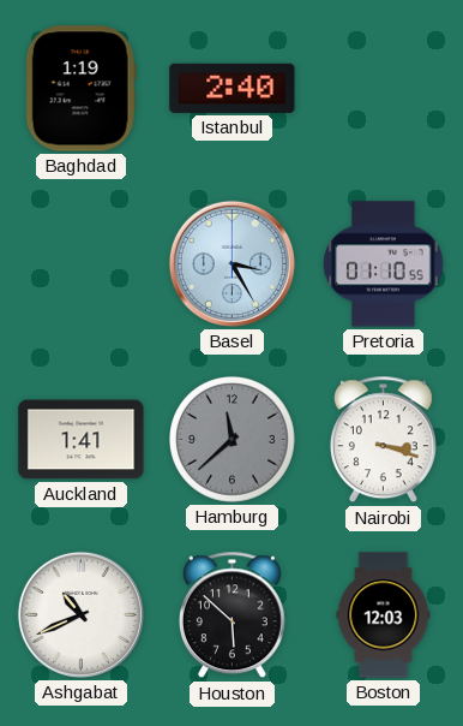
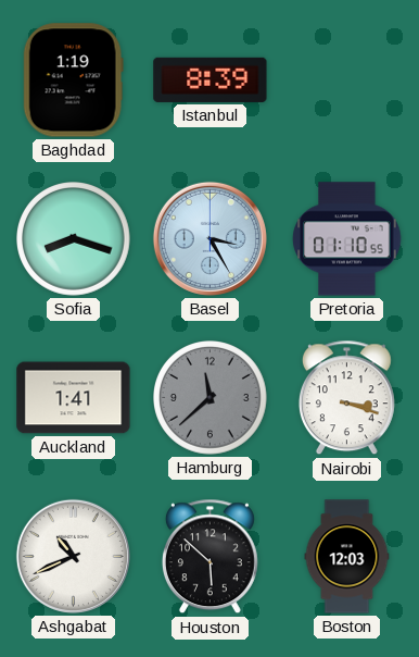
Istanbul: 2:40 -> 8:39 (211, 79)
Sofia: none -> 8:18 (74, 239)
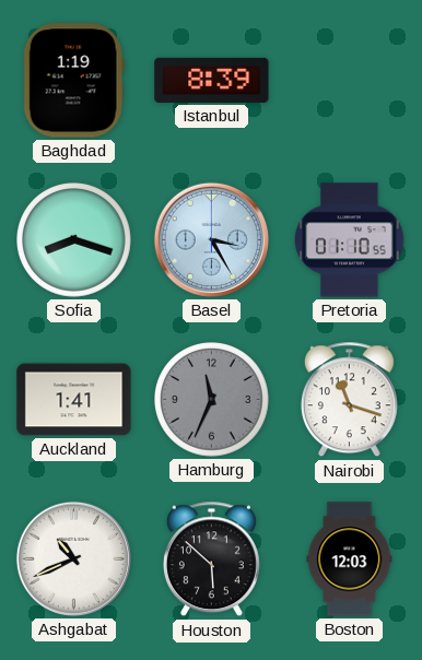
Hamburg: 11:38 -> 11:34 (212, 400)
Nairobi: 3:18 -> 11:18 (349, 400)
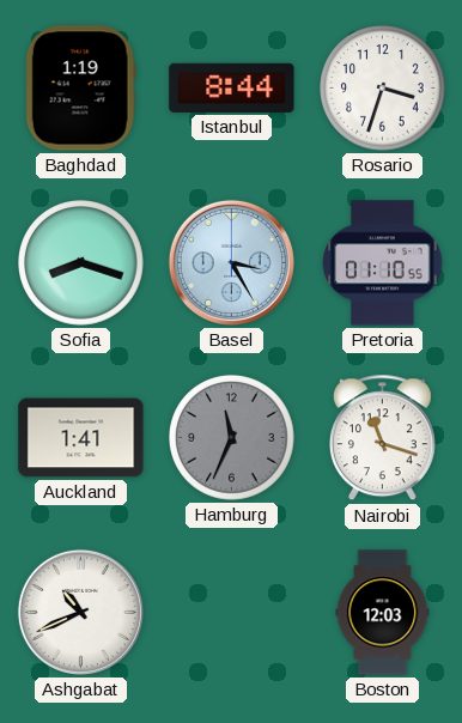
Istanbul: 8:39 -> 8:44 (232, 87)
Rosario: none -> 3:33 (383, 89)
Houston: 5:52 -> none (211, 559)
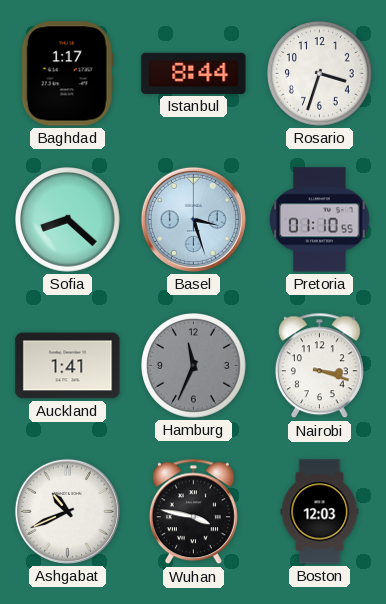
Baghdad: 1:19 -> 1:17 (67, 74)
Sofia: 8:18 -> 8:22 (68, 220)
Basel: 3:25 -> 3:27 (193, 219)
Nairobi: 11:18 -> 3:18 (319, 366)
Wuhan: none -> 3:47 (193, 512)
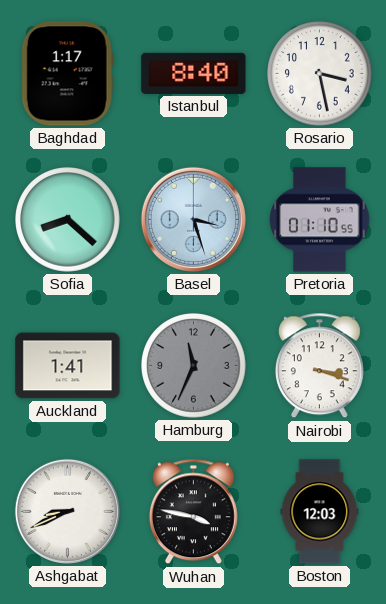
Istanbul: 8:44 -> 8:40 (194, 73)
Rosario: 3:33 -> 3:28 (320, 74)
Ashgabat: 10:41 -> 8:41 (67, 511)
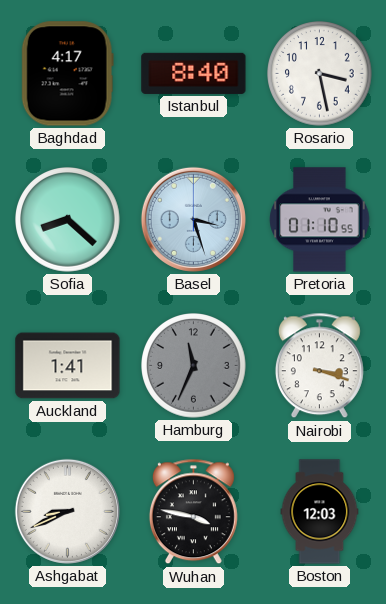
Baghdad: 1:17 -> 4:17 (67, 74)
